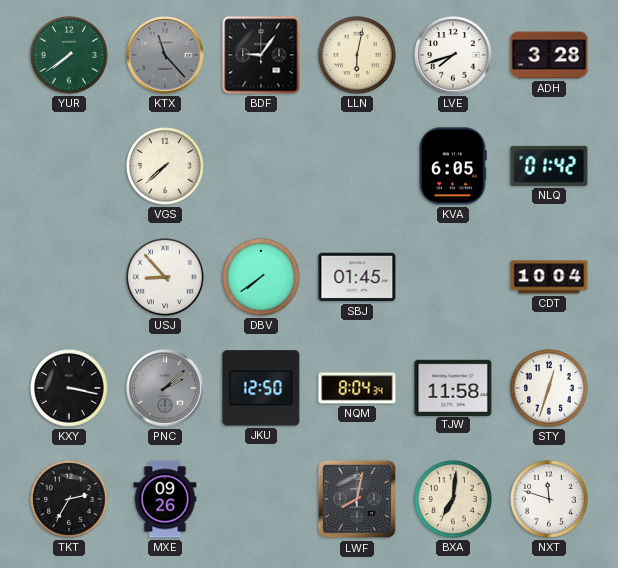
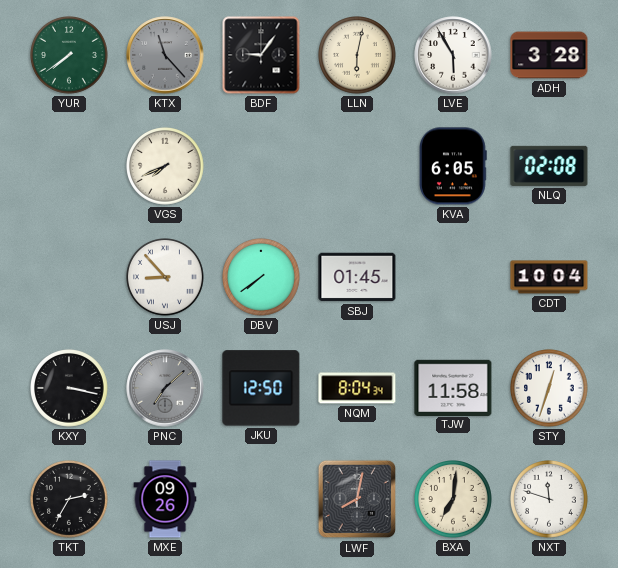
LVE: 7:42 -> 5:55 (453, 55)
VGS: 7:38 -> 7:41 (166, 167)
NLQ: 01:42 -> 02:08 (549, 166)
PNC: 2:08 -> 7:08 (165, 388)
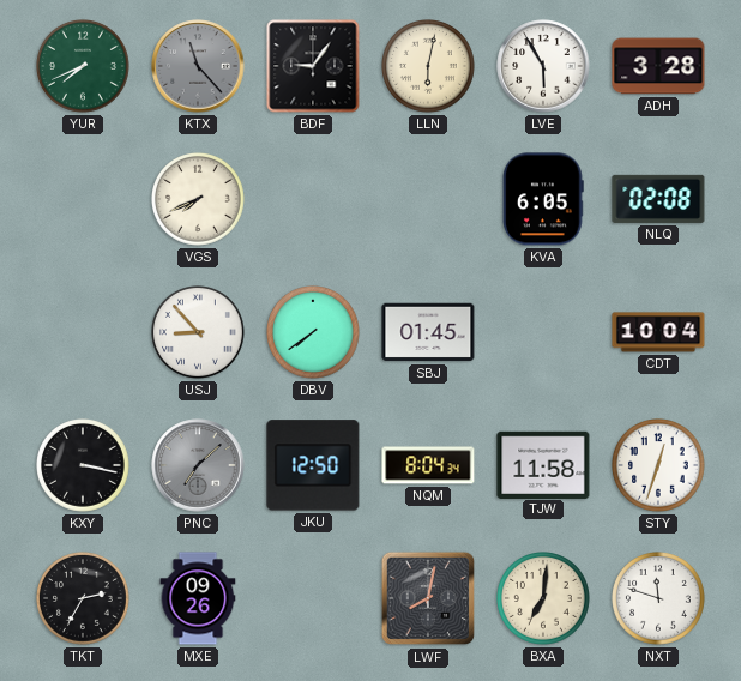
YUR: 7:39 -> 7:41 (84, 67)
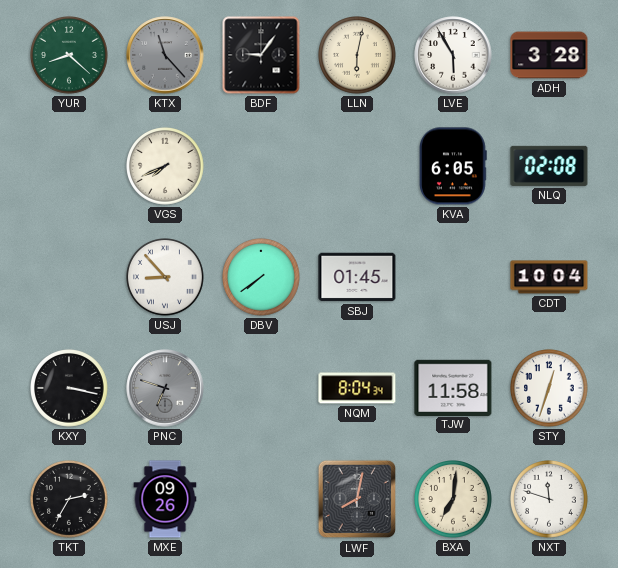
YUR: 7:41 -> 8:22 (70, 56)
PNC: 7:08 -> 6:48 (165, 388)
JKU: 12:50 -> none (313, 465)
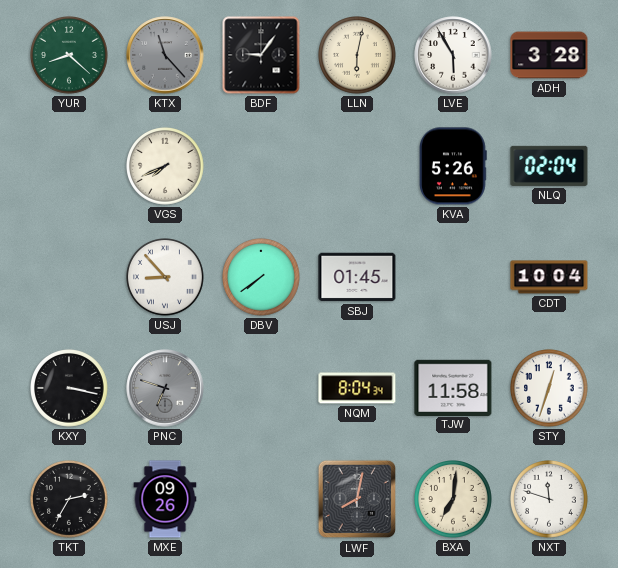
KVA: 6:05 -> 5:26 (454, 166)
NLQ: 02:08 -> 02:04 (549, 166)
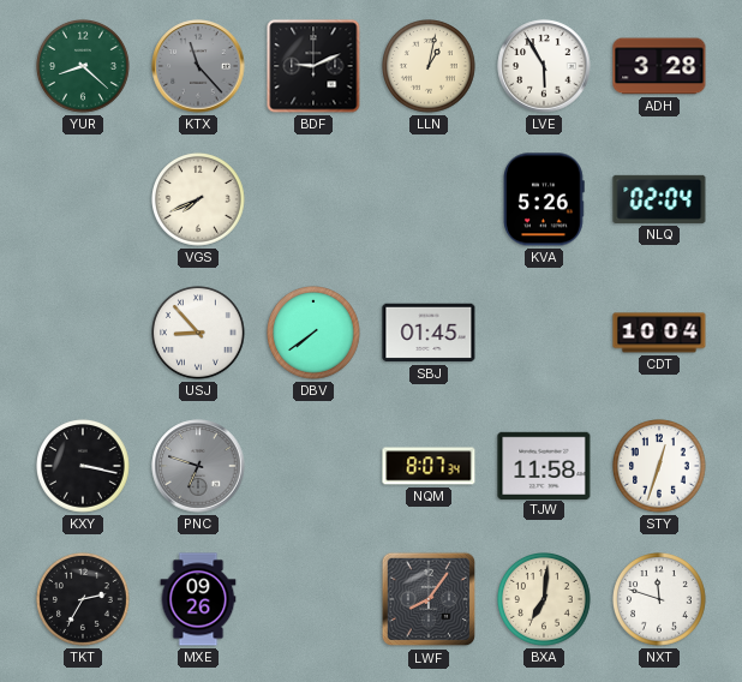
BDF: 9:06 -> 9:11 (313, 66)
LLN: 6:02 -> 1:02 (430, 67)
NQM: 8:04 -> 8:07 (429, 466)
LWF: 8:02 -> 8:06 (429, 599)
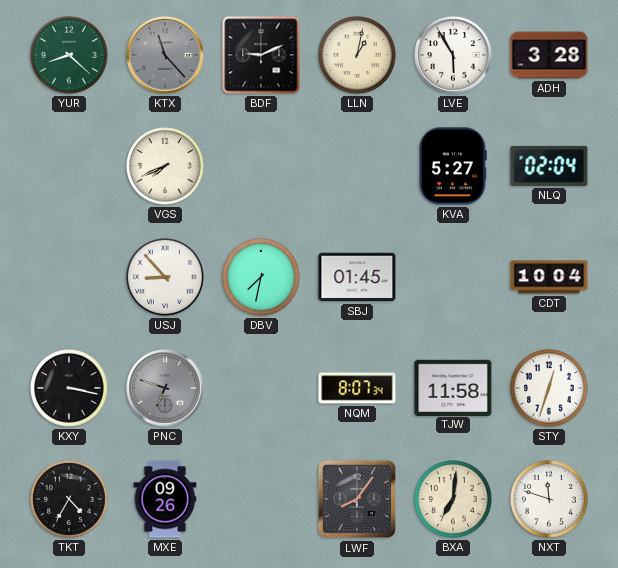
KVA: 5:26 -> 5:27 (454, 166)
DBV: 7:39 -> 7:32 (262, 278)
TKT: 2:35 -> 4:35 (70, 500)
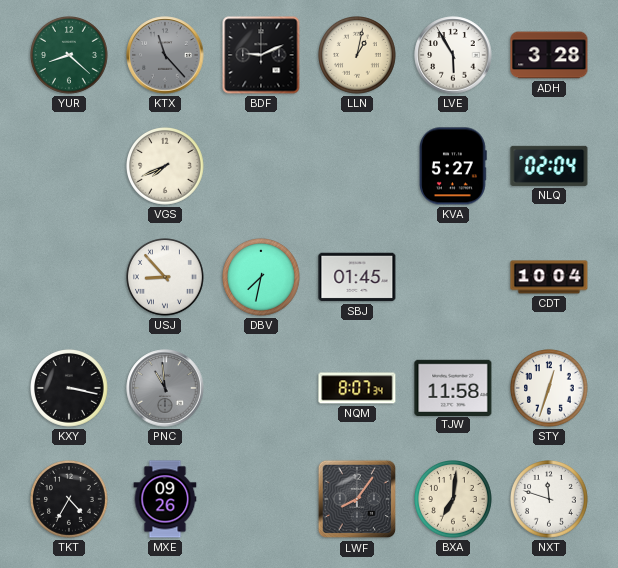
PNC: 6:48 -> 10:59 (165, 388)
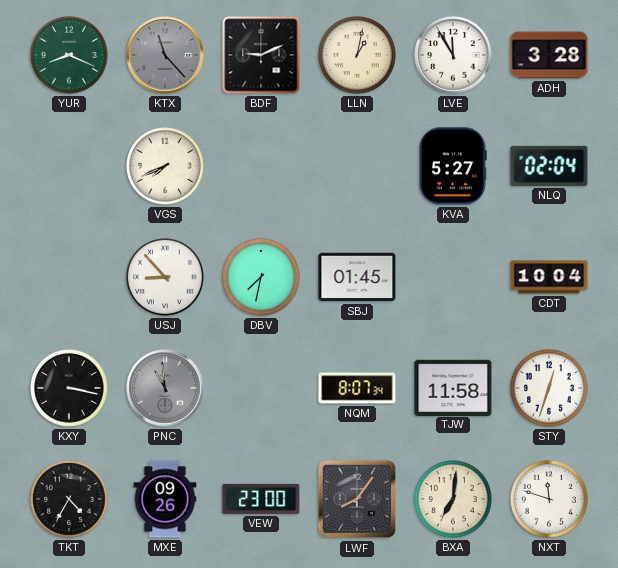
YUR: 8:22 -> 8:19 (70, 56)
LVE: 5:55 -> 11:55 (453, 55)
VEW: none -> 23:00 (261, 499)
